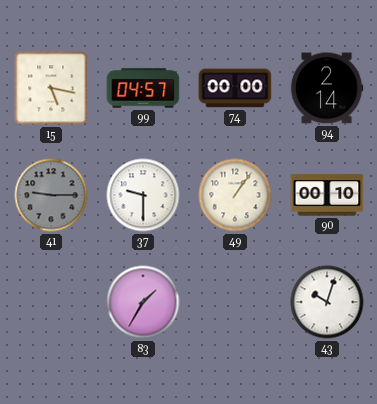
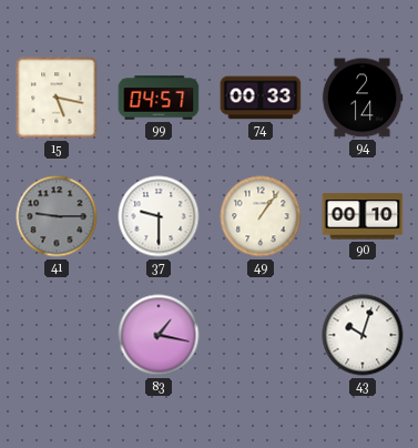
74: 00:00 -> 00:33 (261, 98)
83: 1:35 -> 1:17 (159, 335)
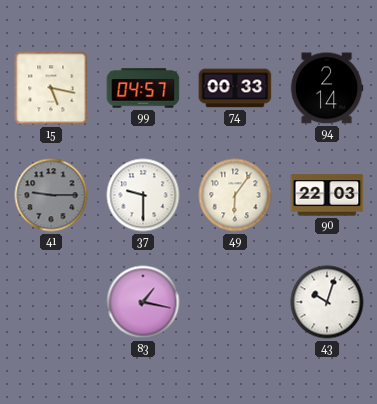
49: 1:06 -> 6:06 (235, 195)
90: 00:10 -> 22:03 (327, 195)
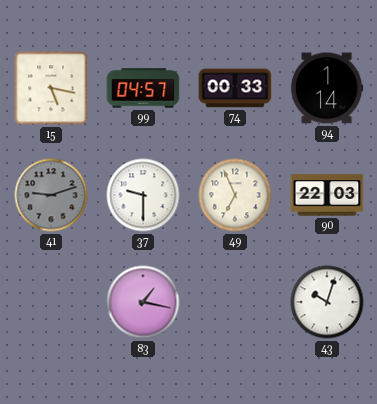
94: 2:14 -> 1:14 (327, 88)
41: 9:15 -> 9:12 (51, 195)
49: 6:06 -> 6:56 (235, 195)
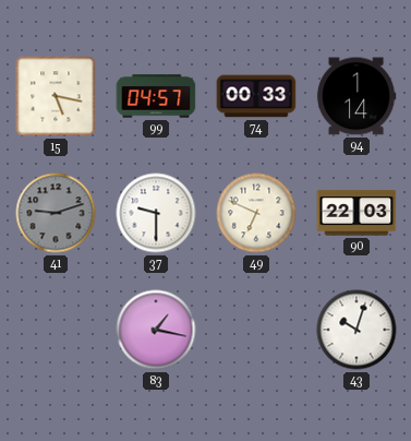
49: 6:56 -> 6:49 (256, 213)
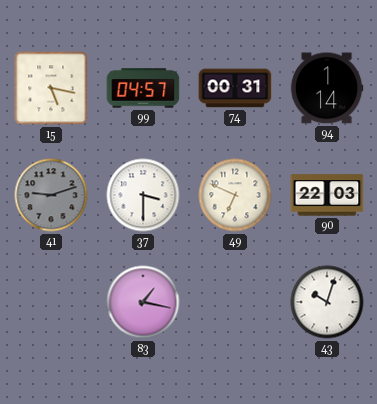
74: 00:33 -> 00:31 (235, 88)
37: 9:30 -> 3:30 (143, 195)
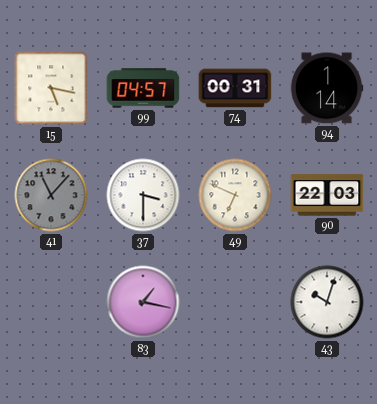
41: 9:12 -> 11:07 (51, 195)
